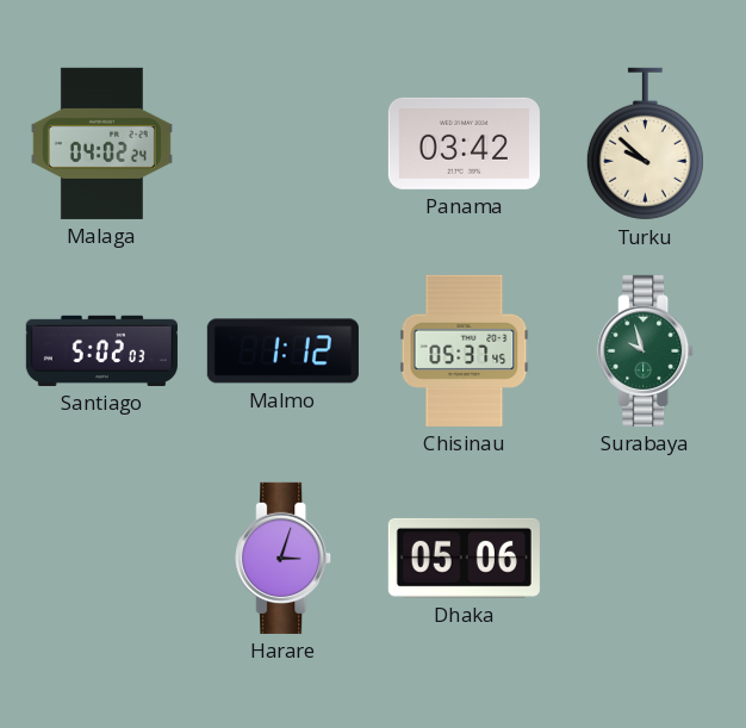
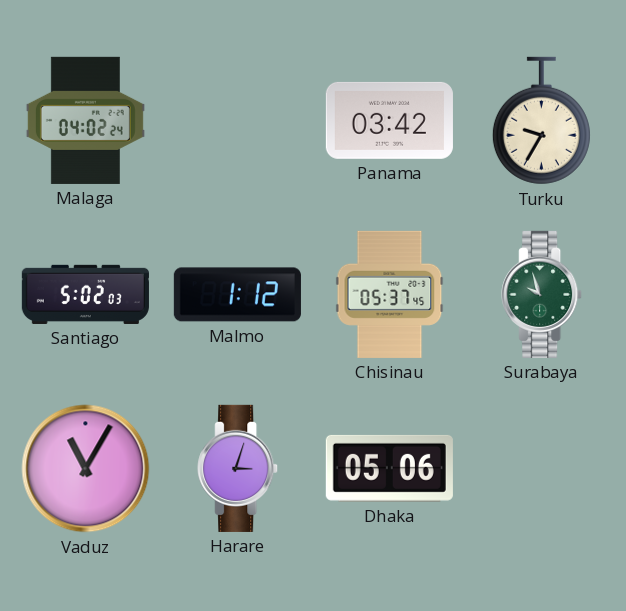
Turku: 9:52 -> 9:35 (541, 121)
Vaduz: none -> 11:05 (86, 469)
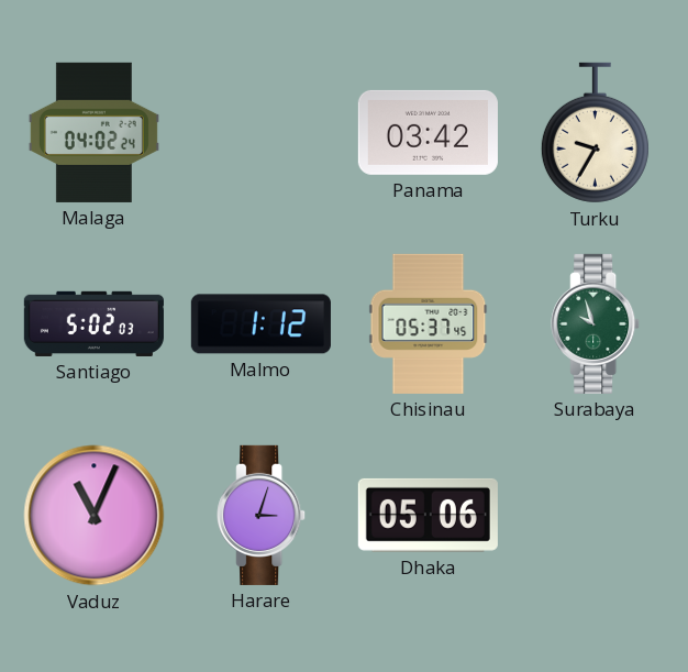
Vaduz: 11:05 -> 11:04 (95, 516)
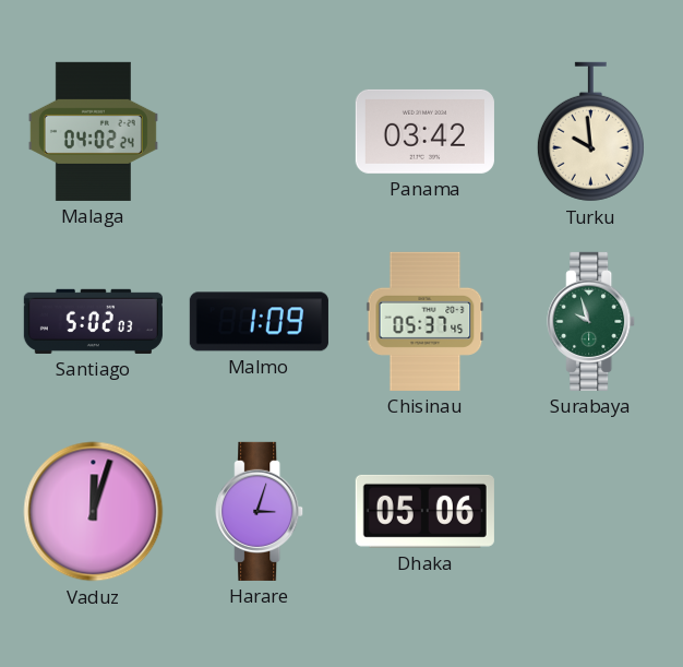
Turku: 9:35 -> 9:59 (590, 132)
Malmo: 1:12 -> 1:09 (259, 322)
Vaduz: 11:04 -> 12:03 (94, 512)
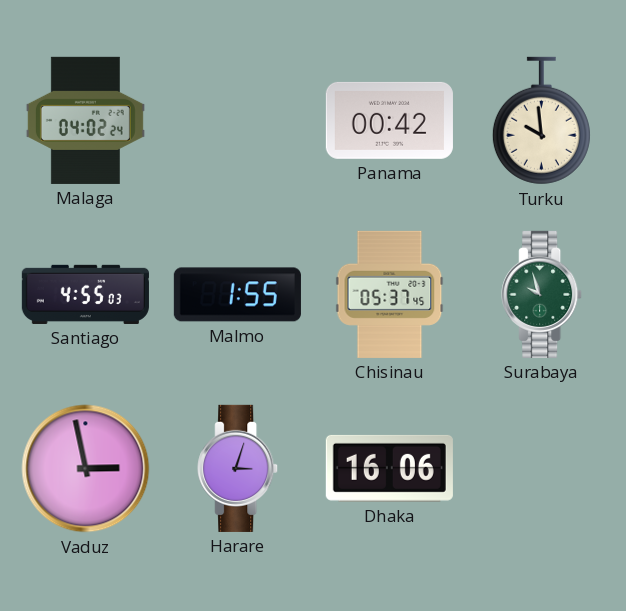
Panama: 03:42 -> 00:42 (389, 120)
Santiago: 5:02 -> 4:55 (85, 294)
Malmo: 1:09 -> 1:55 (237, 295)
Vaduz: 12:03 -> 2:58 (86, 469)
Dhaka: 05:06 -> 16:06 (389, 468)
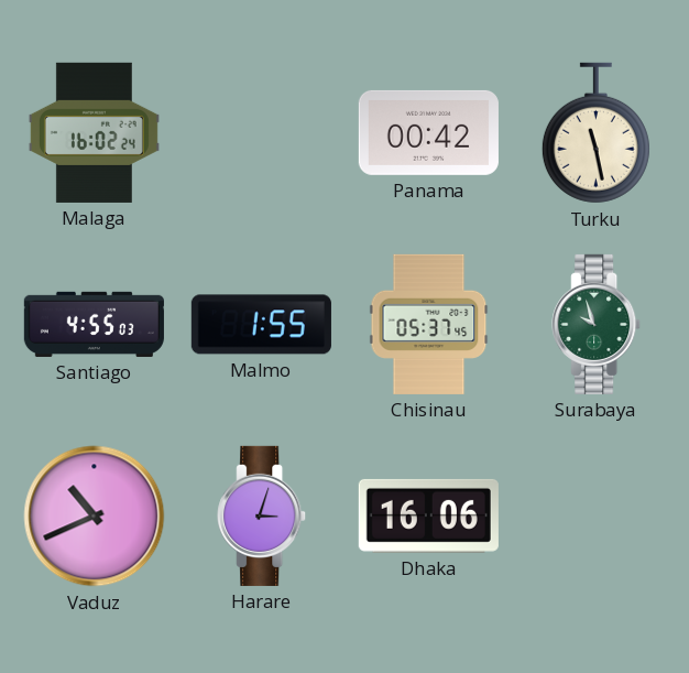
Malaga: 04:02 -> 16:02 (94, 132)
Turku: 9:59 -> 11:28 (595, 133)
Vaduz: 2:58 -> 10:41 (95, 517)
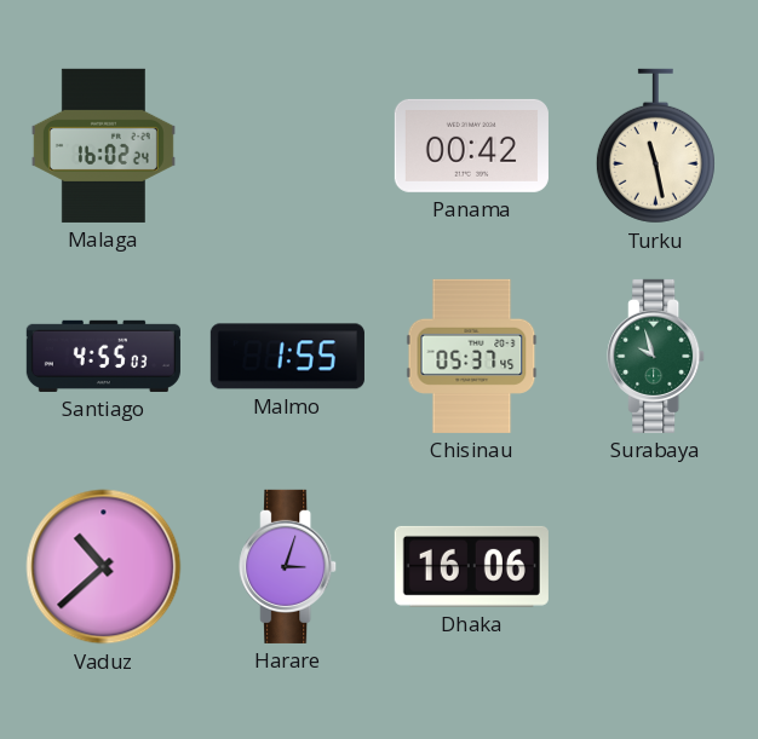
Vaduz: 10:41 -> 10:38 (104, 567)
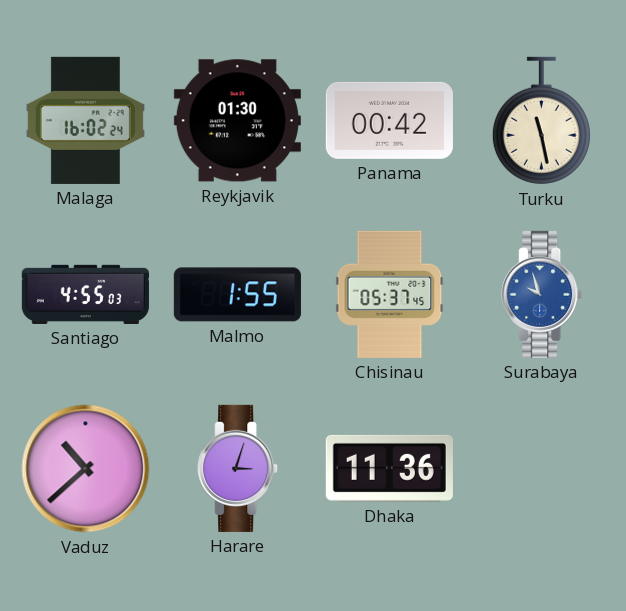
Reykjavik: none -> 01:30 (237, 121)
Surabaya dial: green -> blue (542, 294)
Dhaka: 16:06 -> 11:36 (389, 468)
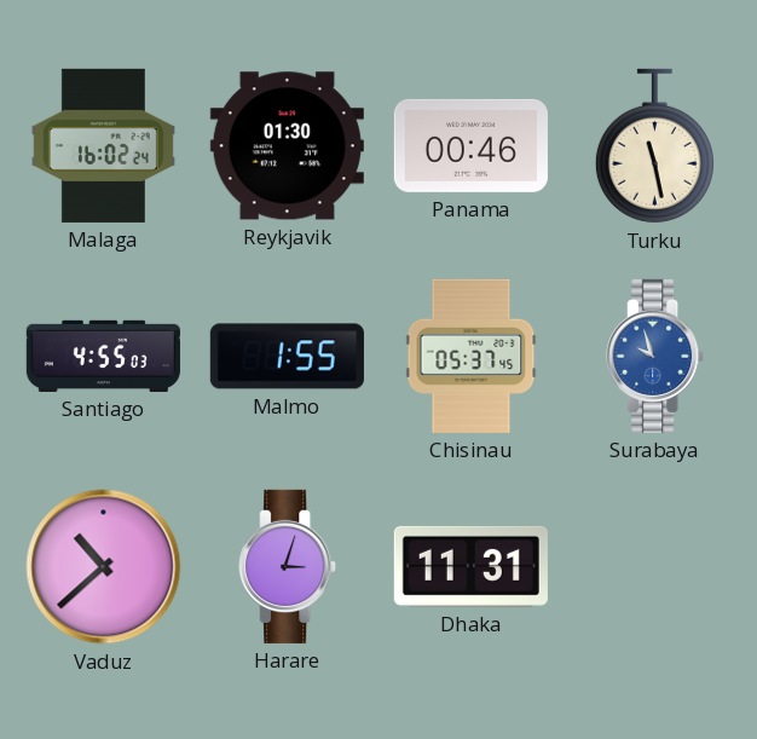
Panama: 00:42 -> 00:46 (470, 145)
Dhaka: 11:36 -> 11:31 (470, 566)
